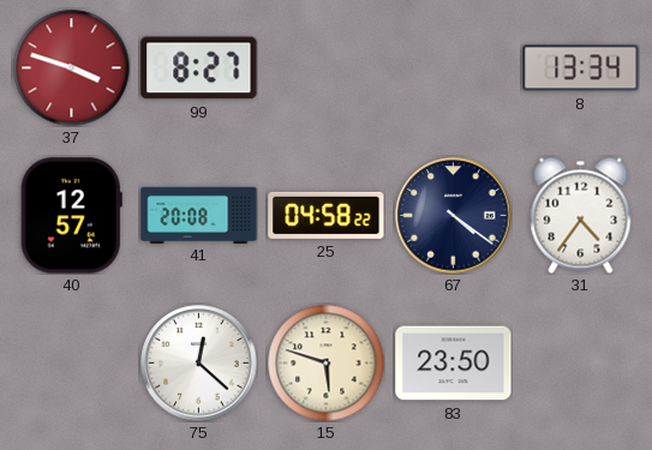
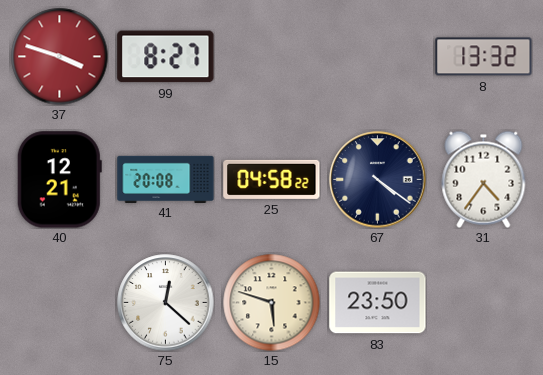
8: 13:34 -> 13:32 (484, 57)
40: 12:57 -> 12:21 (59, 180)
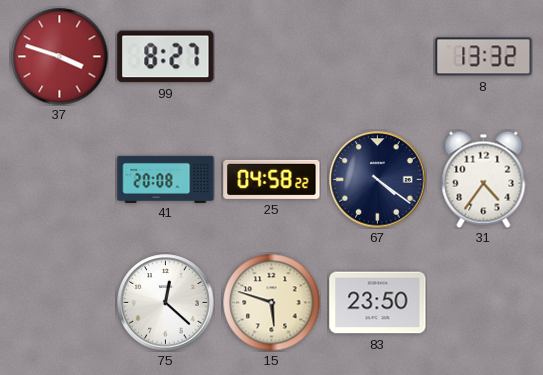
40: 12:21 -> none (59, 180)
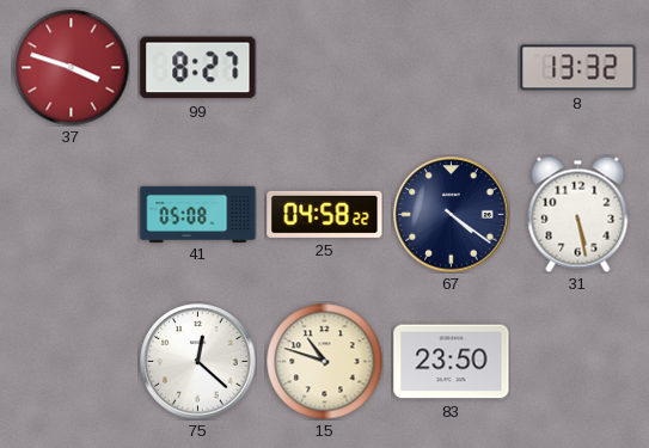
41: 20:08 -> 05:08 (198, 214)
31: 4:36 -> 5:28 (578, 214)
15: 5:48 -> 10:48 (324, 361)
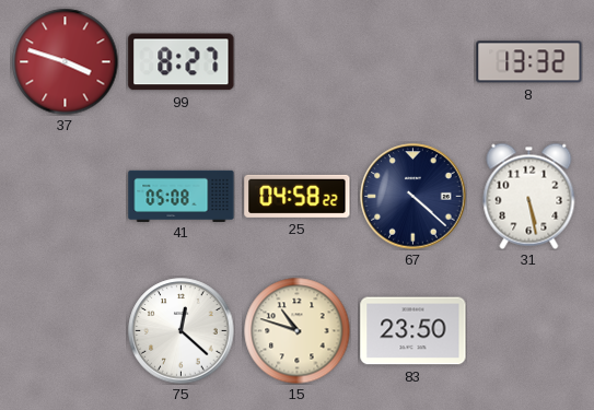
67: 4:21 -> 4:22 (414, 197)
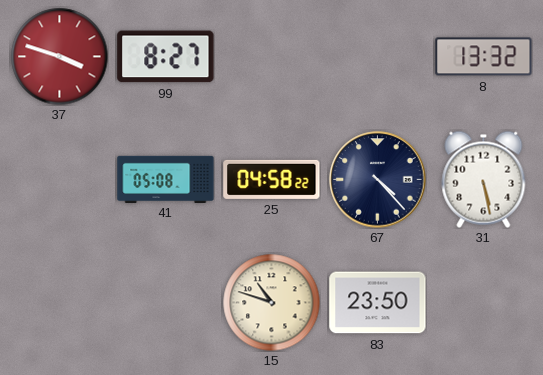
67: 4:22 -> 4:23 (378, 180)
75: 12:22 -> none (182, 331)
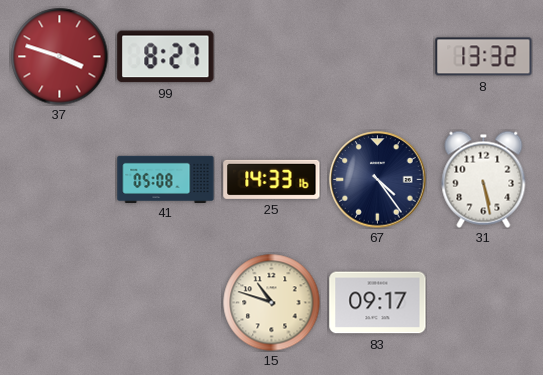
25: 04:58 -> 14:33 (272, 179)
67: 4:23 -> 4:24 (378, 180)
83: 23:50 -> 09:17 (378, 303)
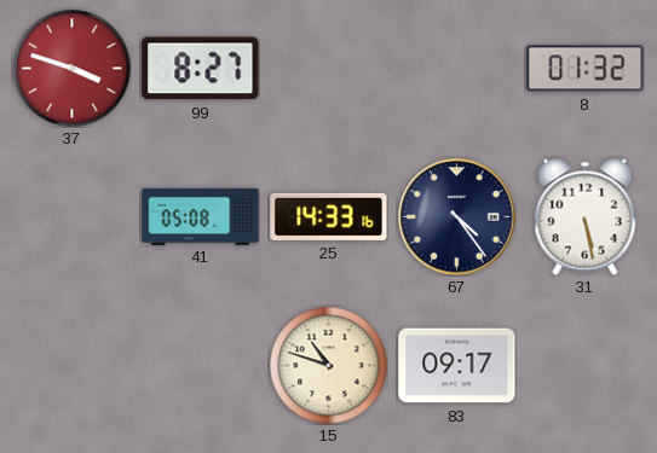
8: 13:32 -> 01:32 (586, 69)
